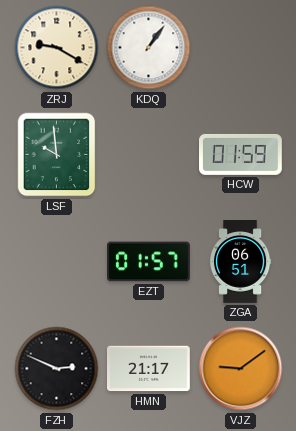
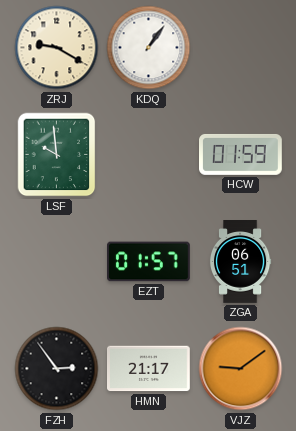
FZH: 2:49 -> 2:54 (57, 369)
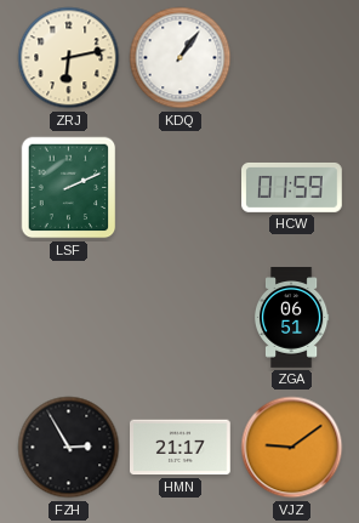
ZRJ: 9:20 -> 6:13 (69, 58)
LSF: 9:59 -> 2:11 (69, 188)
EZT: 01:57 -> none (149, 262)
FZH: 2:54 -> 2:55 (69, 448)
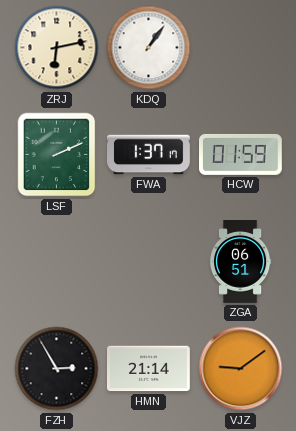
FWA: none -> 1:37 (149, 155)
HMN: 21:17 -> 21:14 (149, 369)
